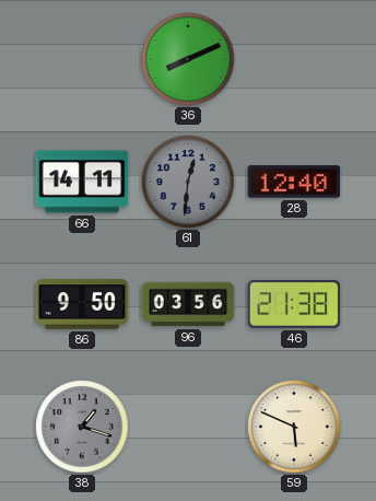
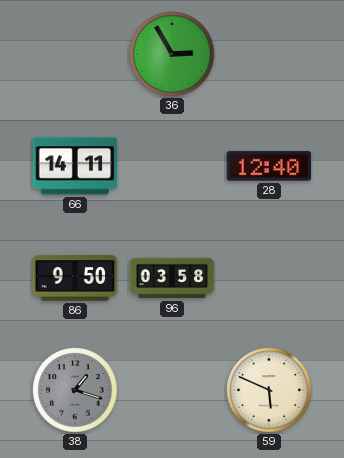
36: 8:11 -> 2:55 (172, 54)
61: 12:31 -> none (188, 182)
96: 03:56 -> 03:58 (172, 278)
46: 21:38 -> none (294, 304)
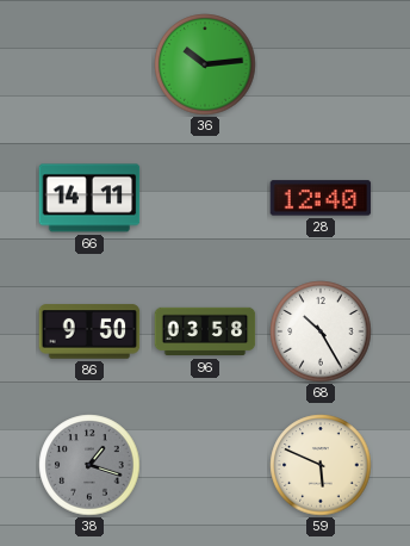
36: 2:55 -> 10:14 (205, 64)
68: none -> 10:25 (321, 331)
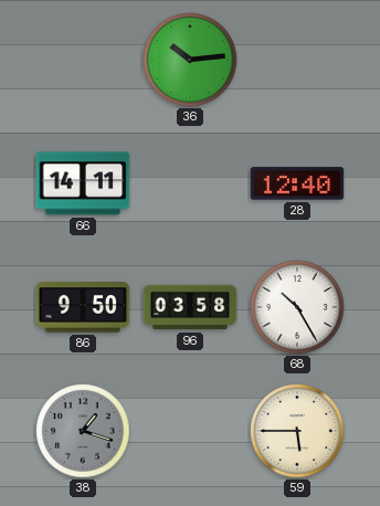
59: 5:49 -> 5:45 (297, 431)
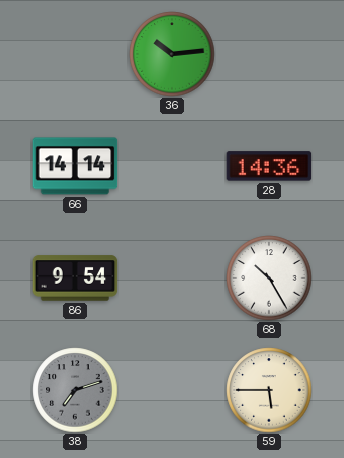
66: 14:11 -> 14:14 (75, 166)
28: 12:40 -> 14:36 (269, 166)
86: 9:50 -> 9:54 (75, 278)
96: 03:58 -> none (190, 307)
38: 1:18 -> 7:12 (75, 390)
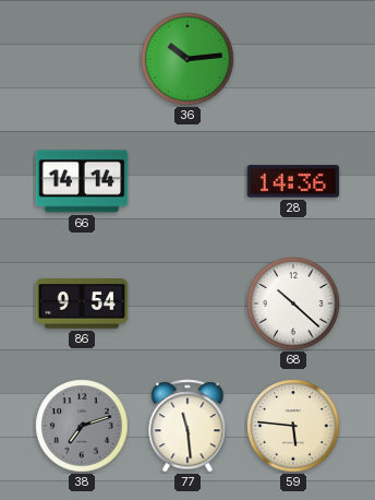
68: 10:25 -> 10:22 (293, 303)
77: none -> 11:29 (187, 426)
59: 5:45 -> 5:46 (293, 426)
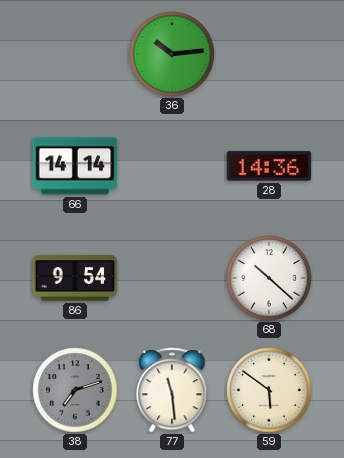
59: 5:46 -> 5:51 (269, 390)
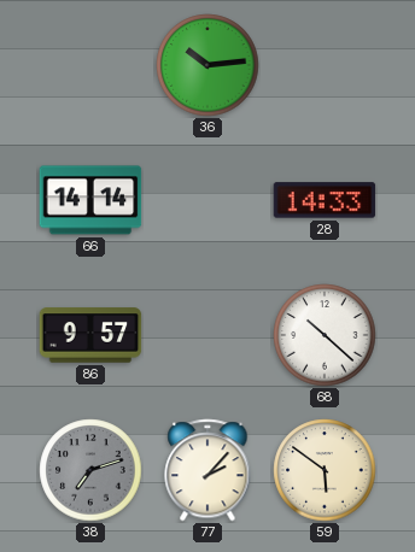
28: 14:36 -> 14:33 (325, 200)
86: 9:54 -> 9:57 (90, 335)
77: 11:29 -> 2:07 (207, 470)
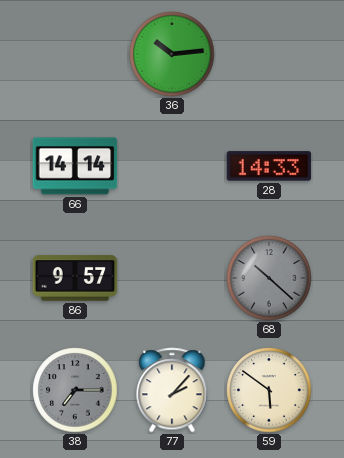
68 dial: white -> grey (269, 278)
38: 7:12 -> 7:15 (75, 390)
